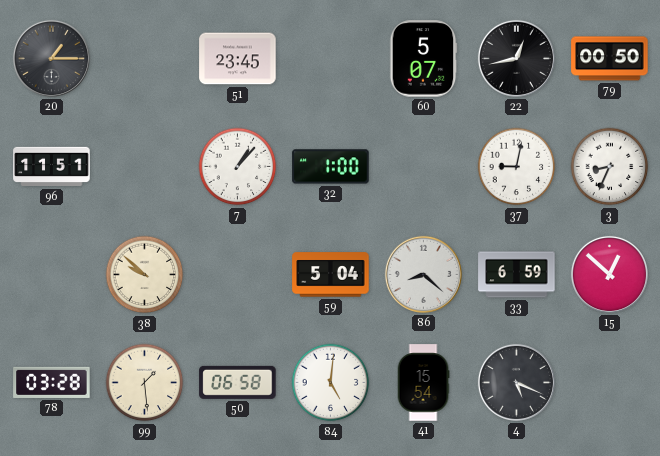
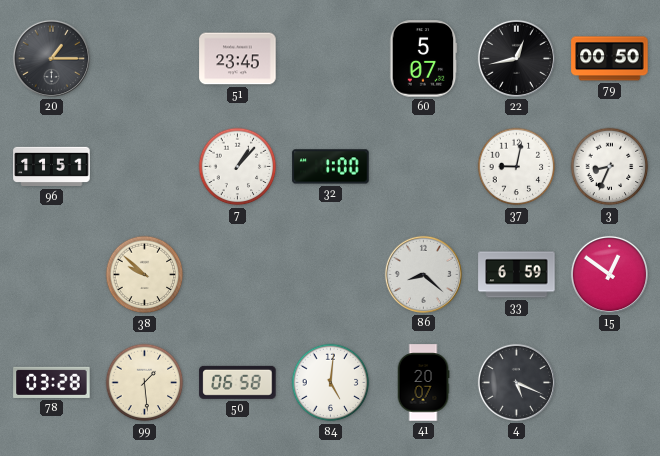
59: 5:04 -> none (331, 275)
15: 12:52 -> 12:51 (609, 274)
41: 15:54 -> 20:07 (423, 383)
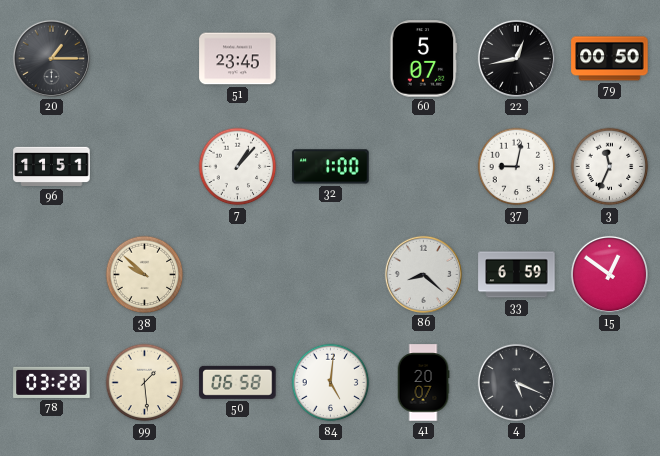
3: 8:34 -> 11:34 (610, 167)
